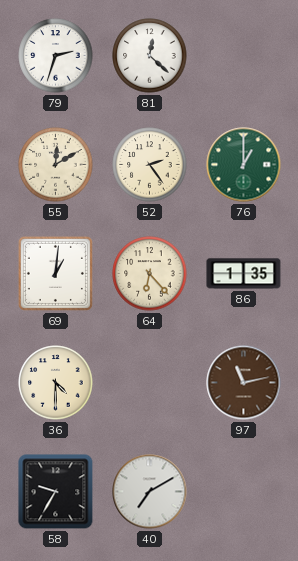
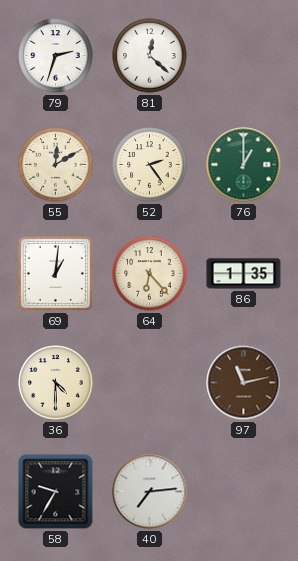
40: 7:10 -> 7:14 (150, 492)
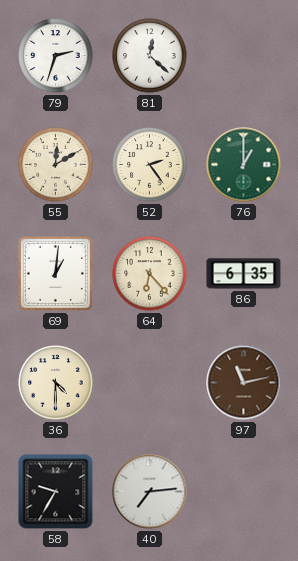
86: 1:35 -> 6:35 (244, 274)
